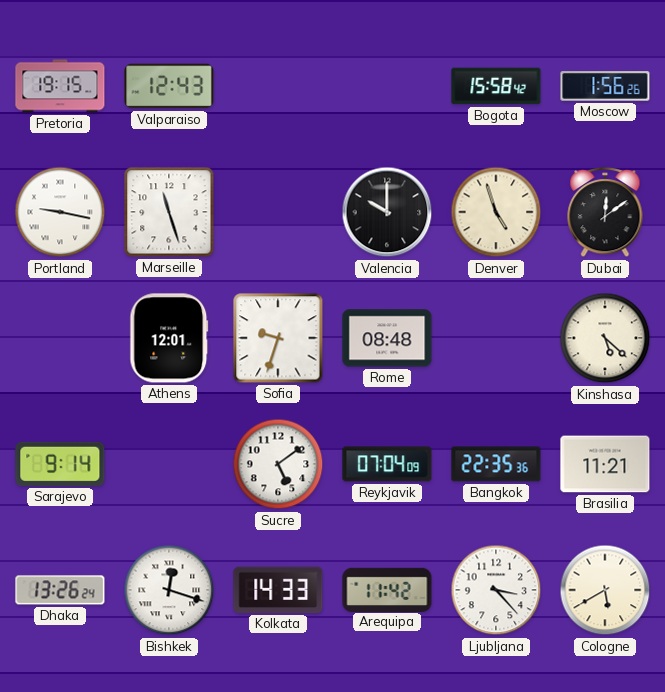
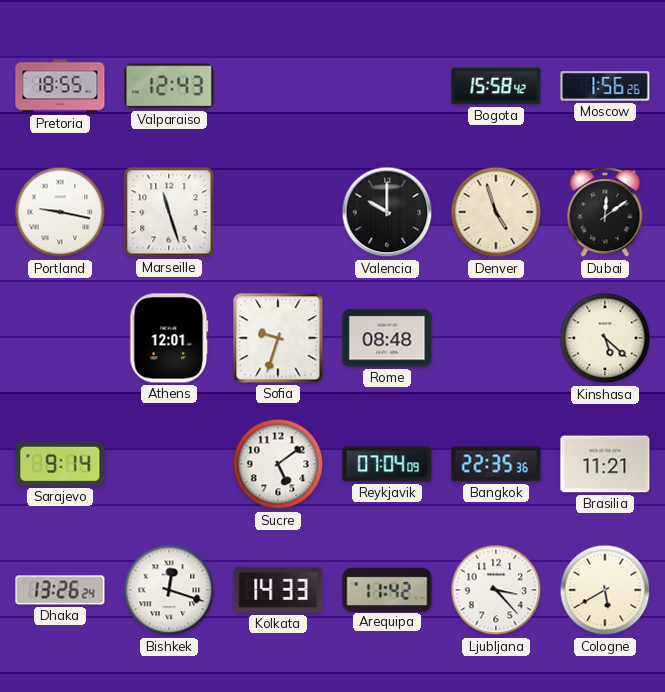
Pretoria: 19:15 -> 18:55 (60, 86)
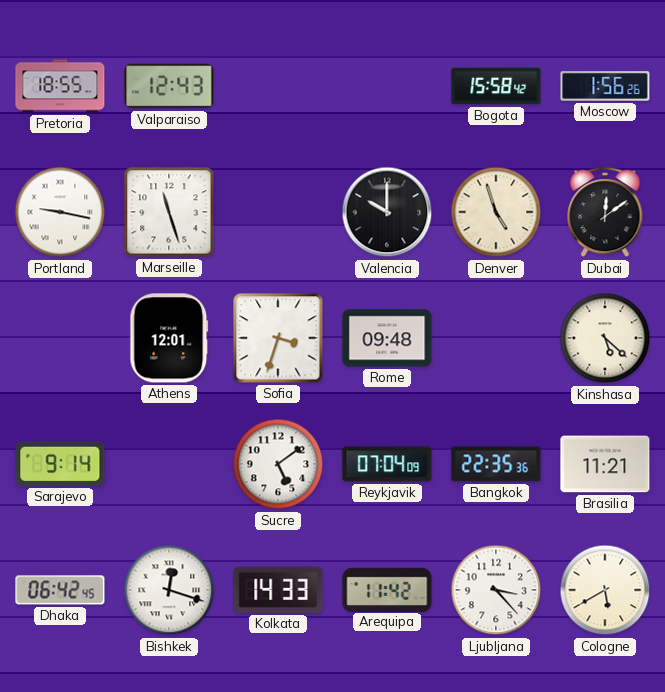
Sofia: 9:33 -> 3:33 (278, 338)
Rome: 08:48 -> 09:48 (387, 338)
Dhaka: 13:26 -> 06:42 (60, 590)
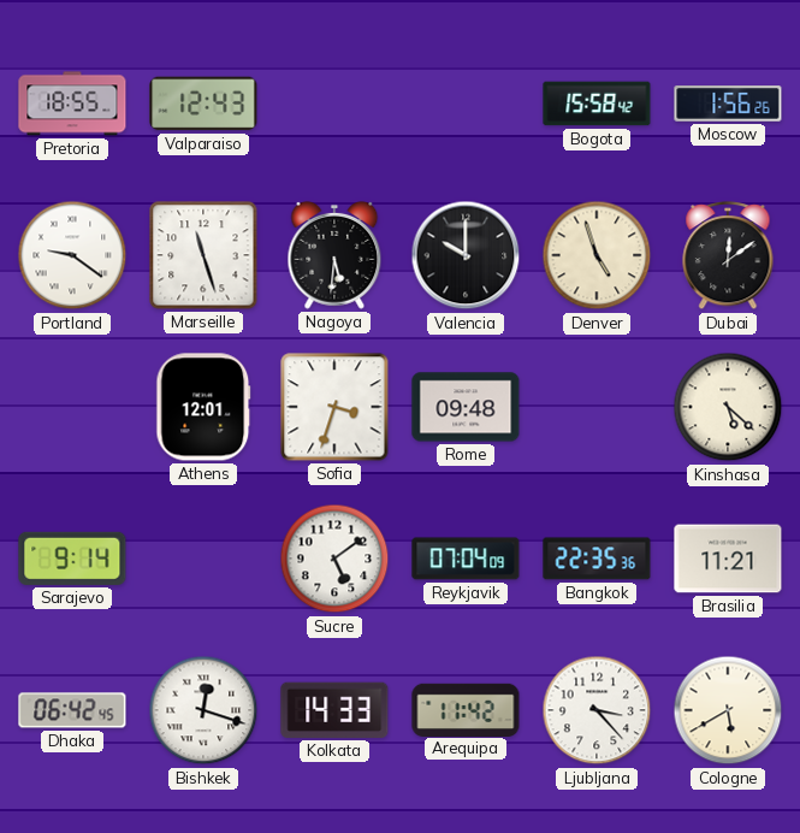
Portland: 9:17 -> 9:21 (72, 255)
Nagoya: none -> 5:31 (334, 255)
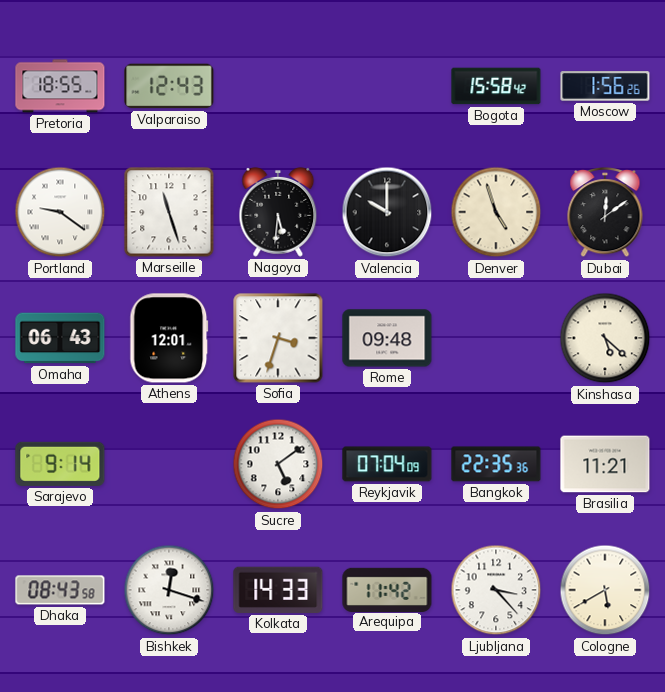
Omaha: none -> 06:43 (60, 338)
Dhaka: 06:42 -> 08:43 (60, 590)
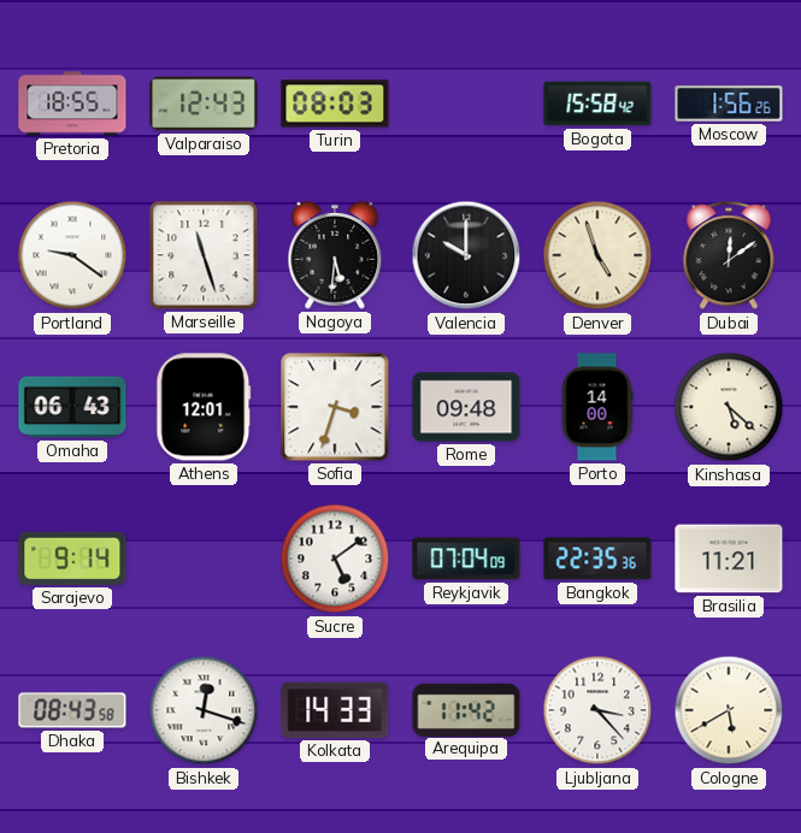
Turin: none -> 08:03 (335, 104)
Porto: none -> 14:00 (597, 407)
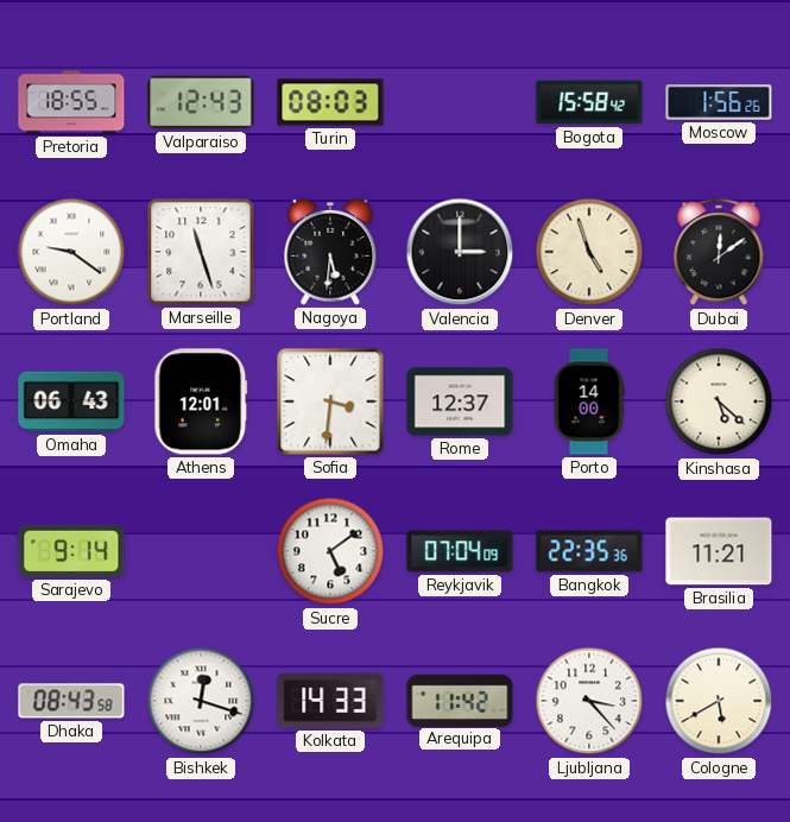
Valencia: 10:00 -> 3:00 (460, 252)
Sofia: 3:33 -> 3:31 (330, 401)
Rome: 09:48 -> 12:37 (460, 401)
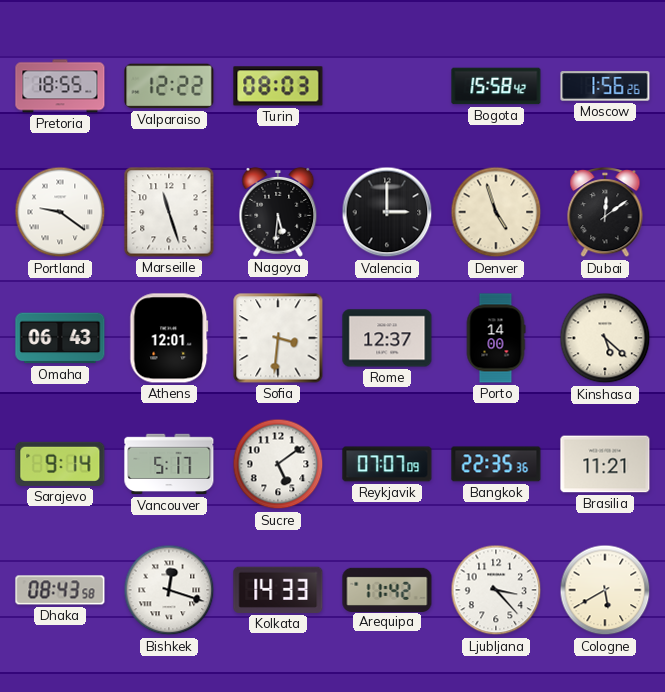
Valparaiso: 12:43 -> 12:22 (169, 86)
Vancouver: none -> 5:17 (169, 464)
Reykjavik: 07:04 -> 07:07 (387, 464)
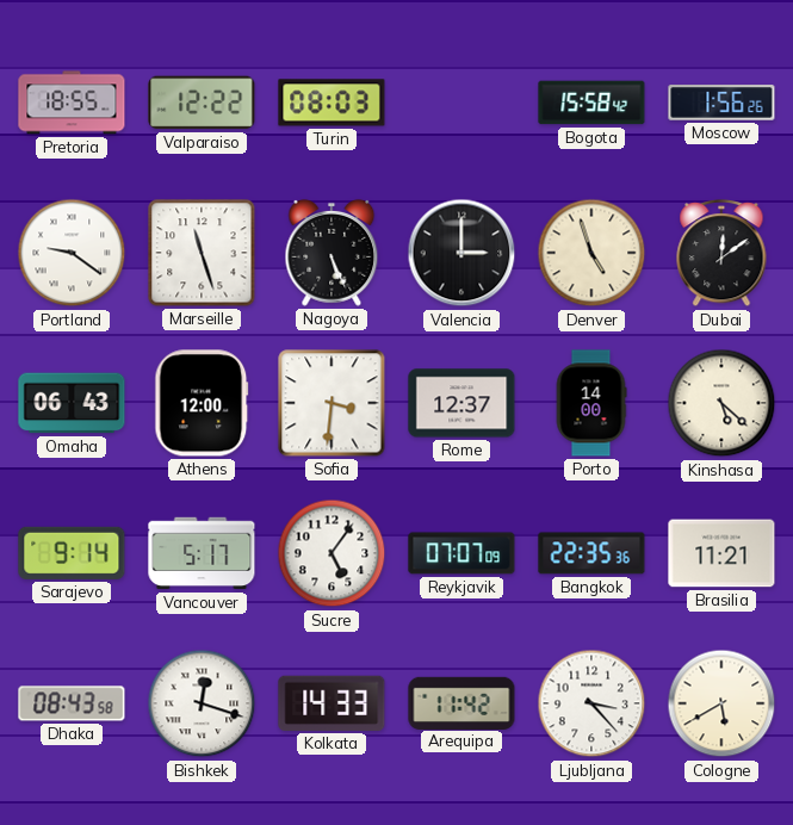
Nagoya: 5:31 -> 5:26 (332, 253)
Athens: 12:01 -> 12:00 (202, 403)
Sucre: 5:09 -> 5:06 (332, 553)
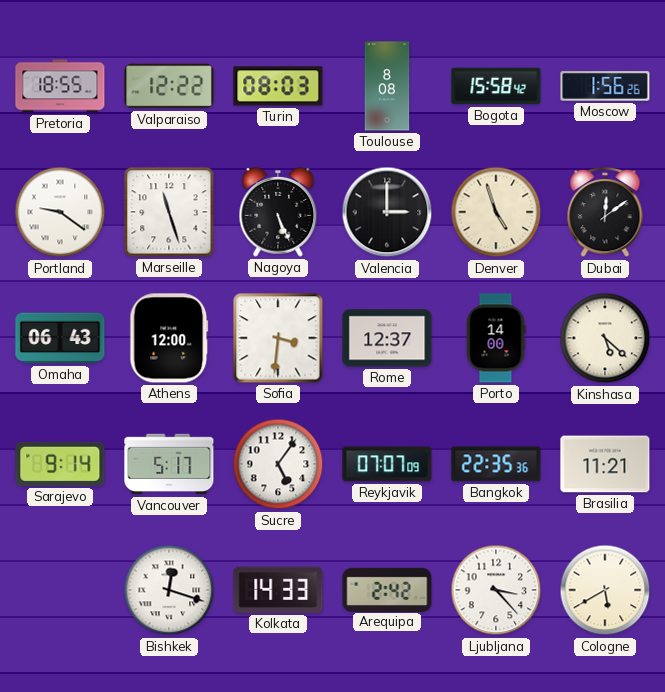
Toulouse: none -> 8:08 (387, 86)
Dhaka: 08:43 -> none (72, 703)
Arequipa: 11:42 -> 2:42 (387, 589)
